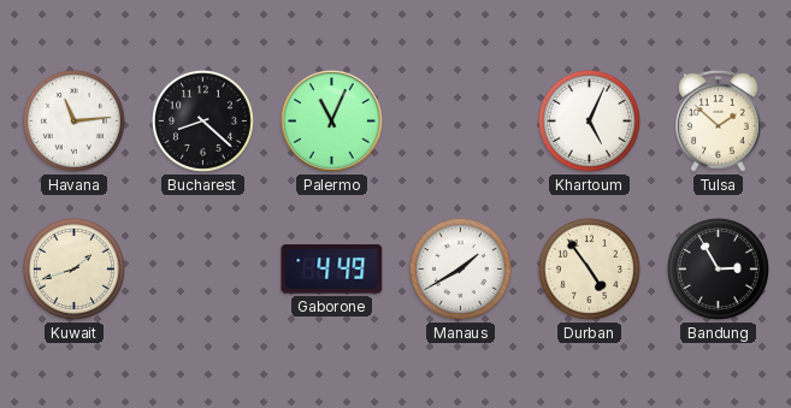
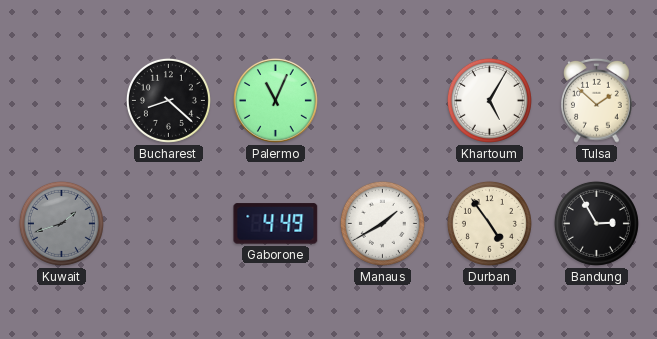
Havana: 11:14 -> none (73, 120)
Khartoum: 5:04 -> 5:05 (489, 100)
Kuwait dial: cream -> grey (61, 223)
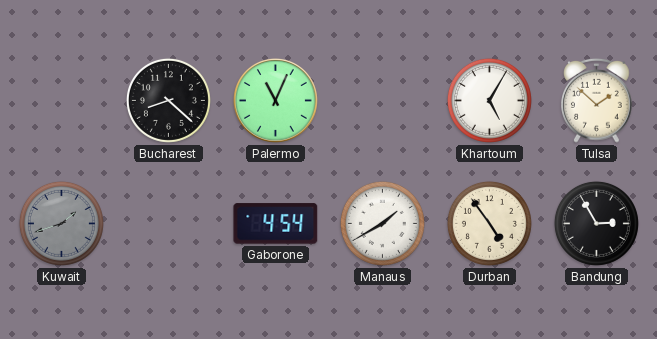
Gaborone: 4:49 -> 4:54 (276, 224)
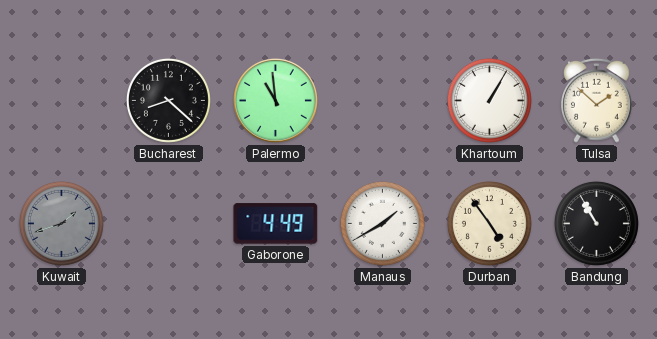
Palermo: 11:04 -> 10:59 (276, 101)
Khartoum: 5:05 -> 1:05 (489, 100)
Gaborone: 4:54 -> 4:49 (276, 224)
Bandung: 2:55 -> 10:55 (596, 223)
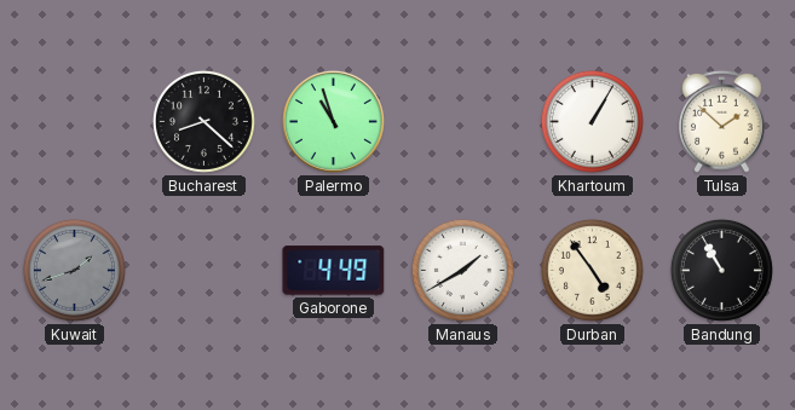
Palermo: 10:59 -> 10:57 (334, 122)
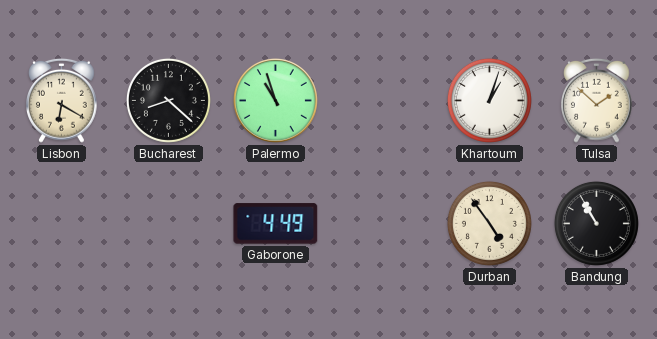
Lisbon: none -> 6:20 (62, 100)
Khartoum: 1:05 -> 1:03 (489, 100)
Kuwait: 1:42 -> none (74, 270)
Manaus: 1:40 -> none (462, 270)
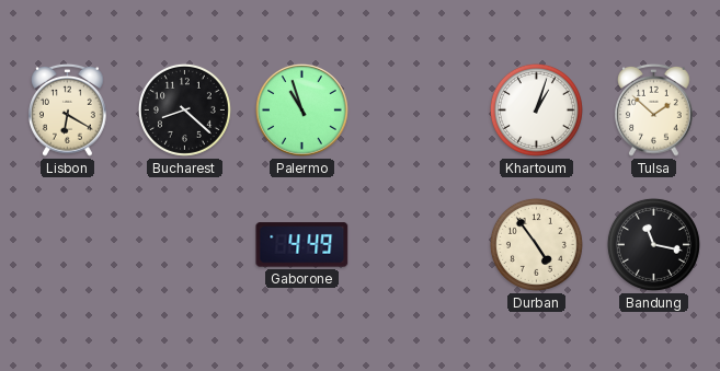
Bandung: 10:55 -> 11:17 (653, 244)
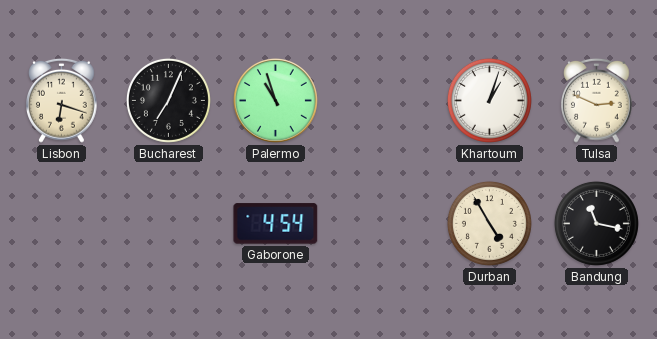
Lisbon: 6:20 -> 6:18 (62, 100)
Bucharest: 8:22 -> 7:04 (168, 100)
Tulsa: 1:52 -> 2:49 (597, 100)
Gaborone: 4:49 -> 4:54 (276, 224)
Durban: 4:54 -> 4:55 (489, 223)
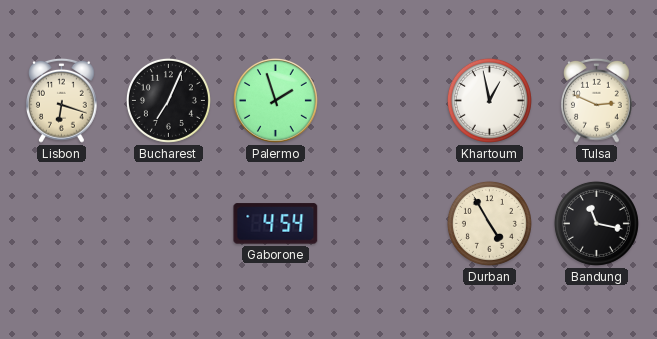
Palermo: 10:57 -> 1:57 (276, 101)
Khartoum: 1:03 -> 12:58 (489, 100)
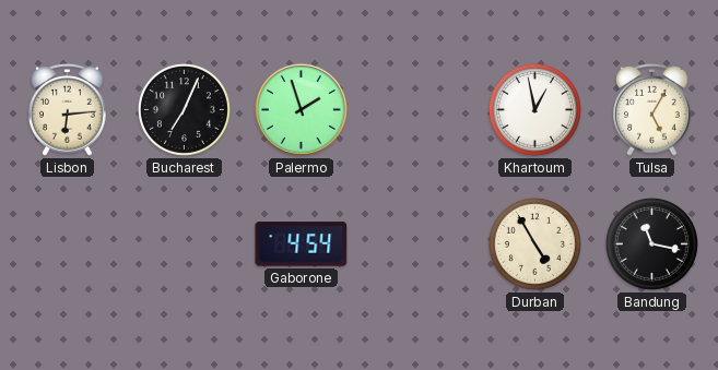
Lisbon: 6:18 -> 6:14 (68, 109)
Tulsa: 2:49 -> 5:05 (652, 109)
